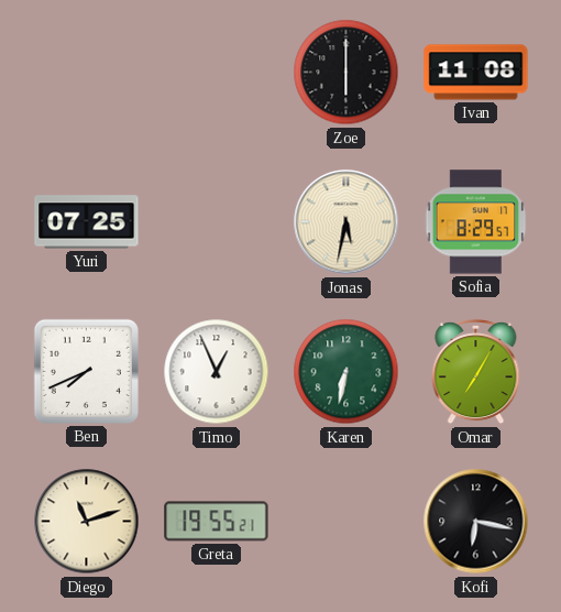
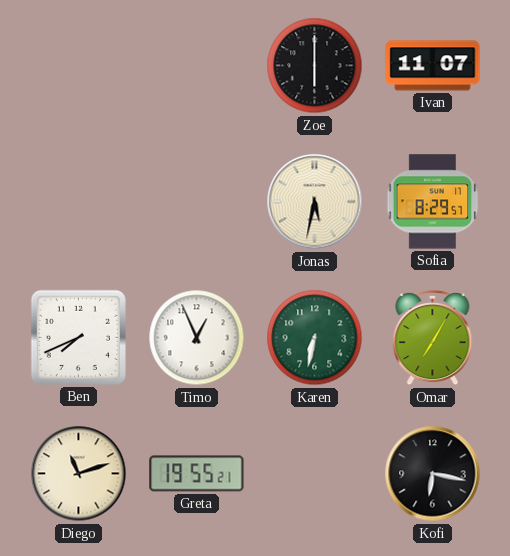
Ivan: 11:08 -> 11:07 (433, 66)
Yuri: 07:25 -> none (87, 222)
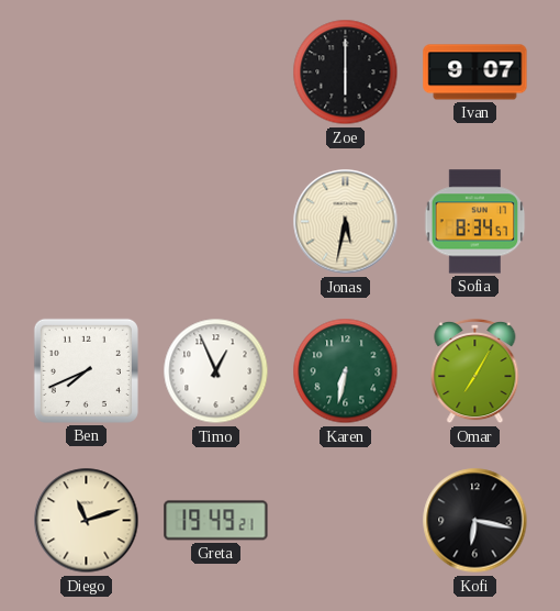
Ivan: 11:07 -> 9:07 (475, 73)
Sofia: 8:29 -> 8:34 (475, 222)
Greta: 19:55 -> 19:49 (216, 521)
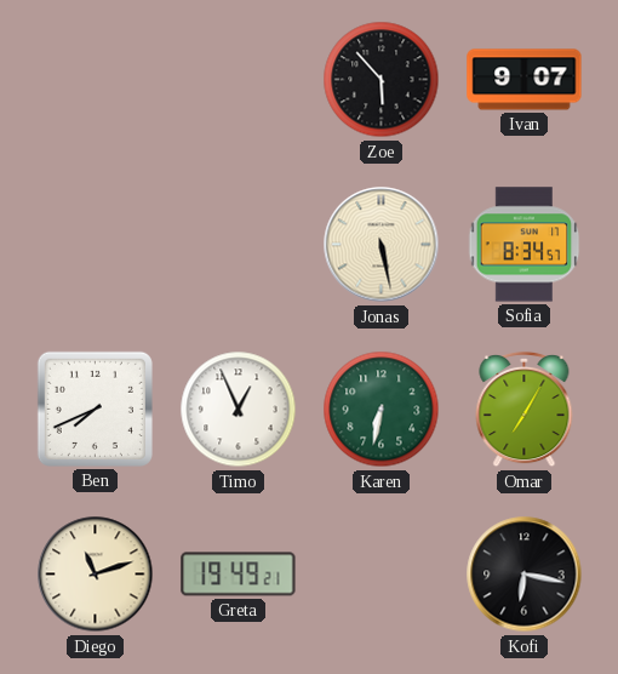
Zoe: 6:00 -> 5:53 (382, 80)
Jonas: 5:32 -> 5:28 (382, 245)
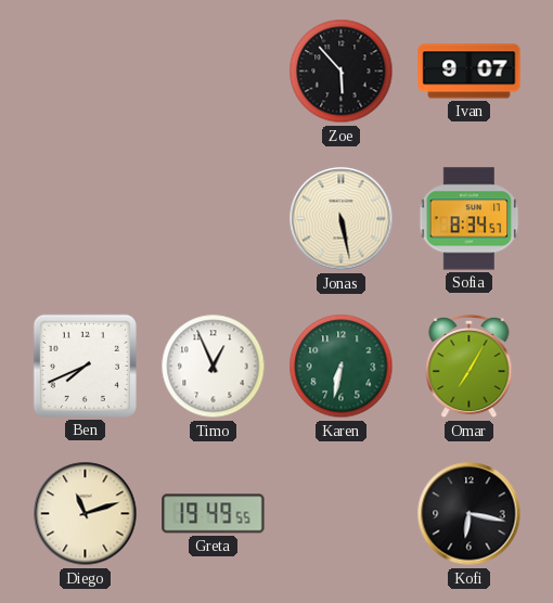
Greta: 19:49:21 -> 19:49:55 (214, 514)
